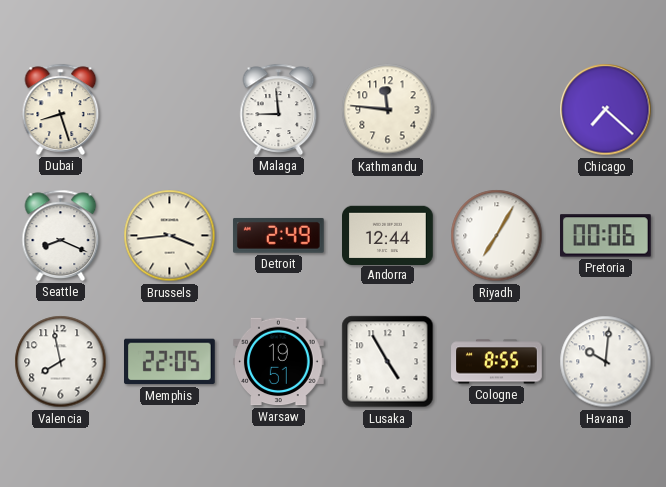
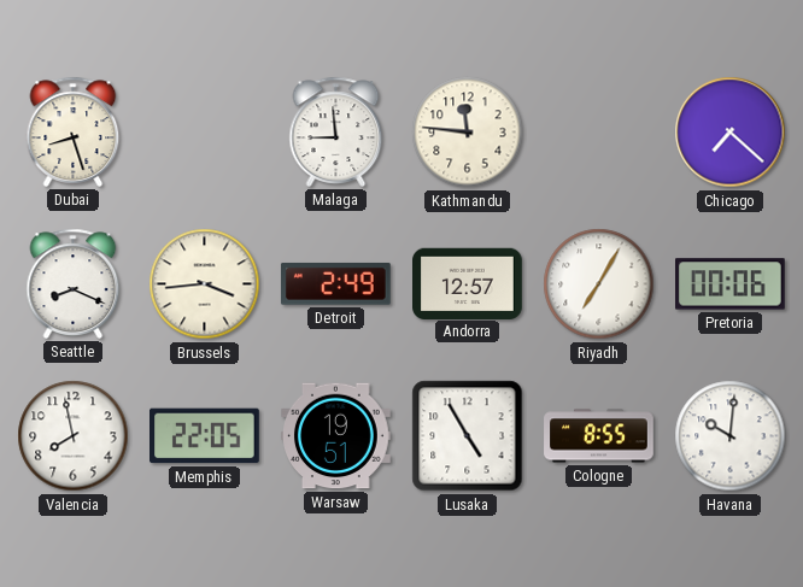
Andorra: 12:44 -> 12:57 (468, 283)
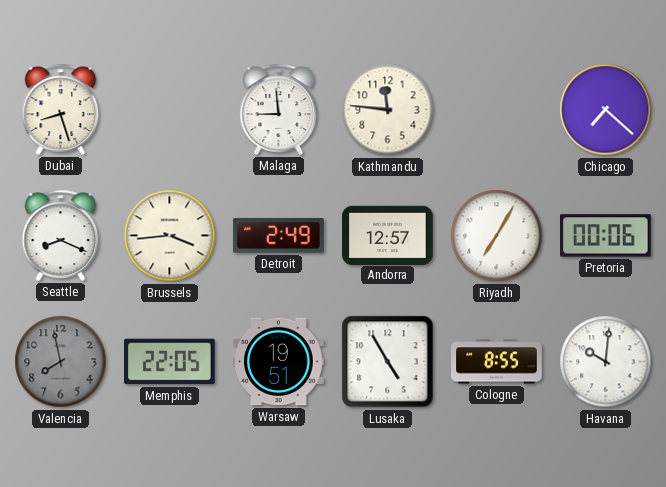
Valencia dial: white -> grey (61, 362)
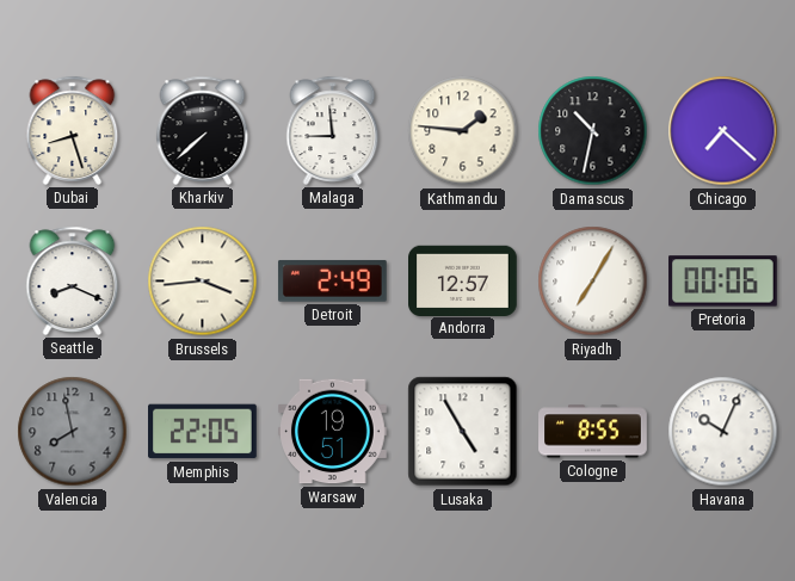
Kharkiv: none -> 7:38 (203, 130)
Kathmandu: 11:46 -> 1:46 (463, 131)
Damascus: none -> 10:32 (593, 131)
Havana: 10:01 -> 10:04 (723, 432)
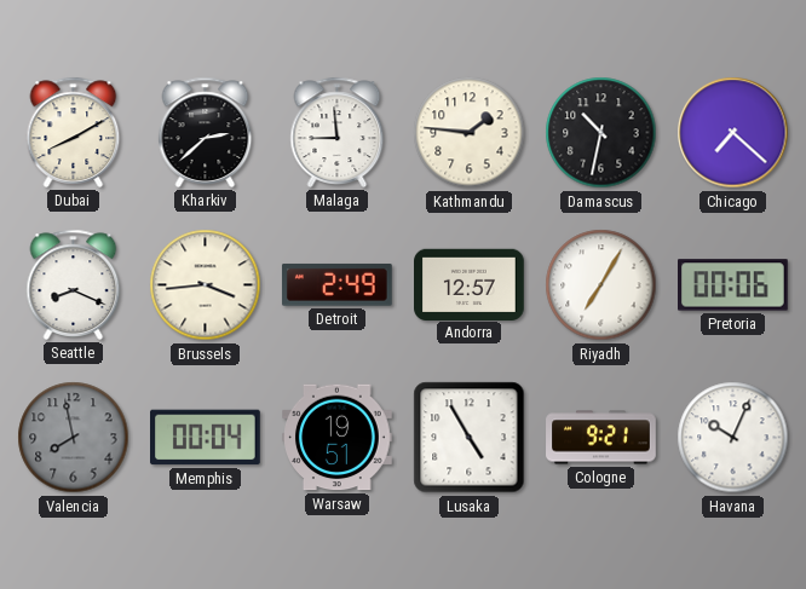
Dubai: 8:27 -> 8:10 (74, 132)
Kharkiv: 7:38 -> 2:38 (206, 132)
Memphis: 22:05 -> 00:04 (206, 438)
Cologne: 8:55 -> 9:21 (601, 438)
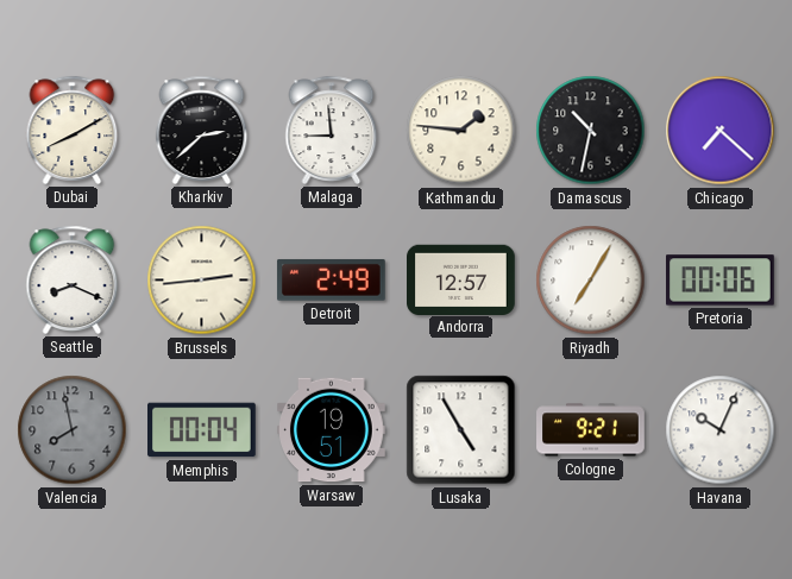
Brussels: 3:44 -> 2:44 (202, 281)
